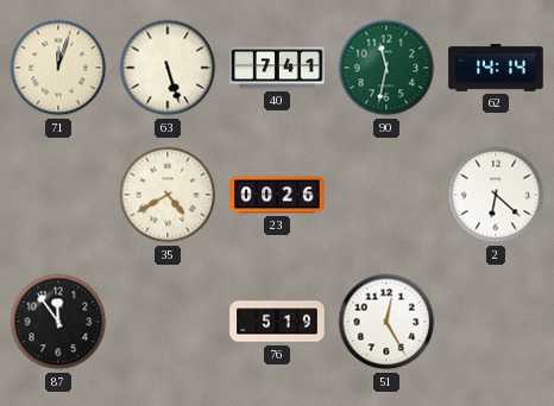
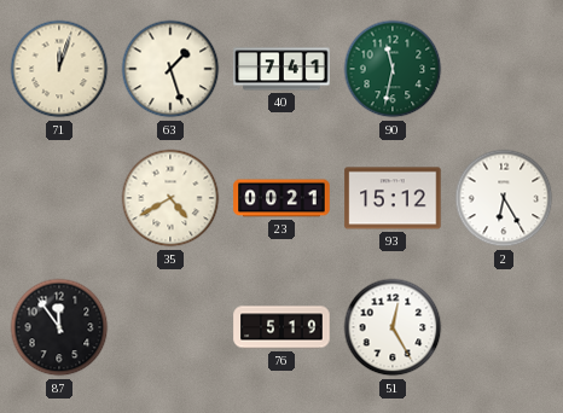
63: 5:27 -> 1:27 (170, 69)
62: 14:14 -> none (496, 68)
23: 00:26 -> 00:21 (281, 198)
93: none -> 15:12 (393, 198)
2: 6:22 -> 6:25 (504, 198)
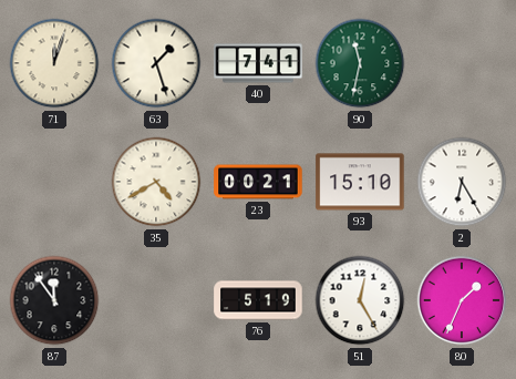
93: 15:12 -> 15:10 (360, 182)
80: none -> 1:34 (462, 300)
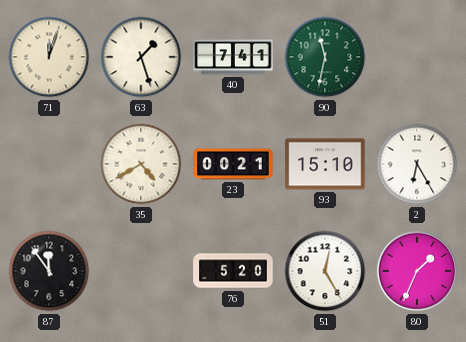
76: 5:19 -> 5:20 (233, 271)
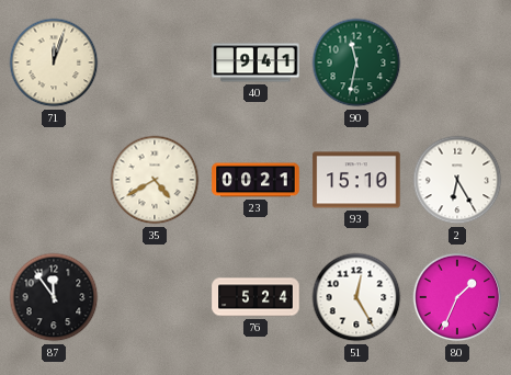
63: 1:27 -> none (141, 57)
40: 7:41 -> 9:41 (256, 63)
76: 5:20 -> 5:24 (256, 297)
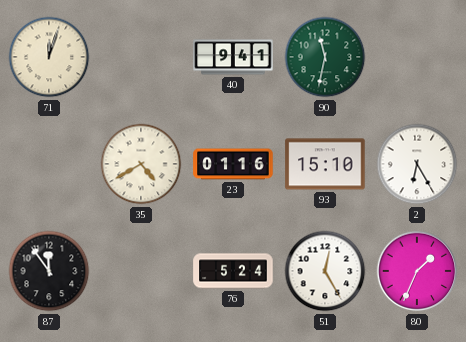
23: 00:21 -> 01:16 (233, 164)
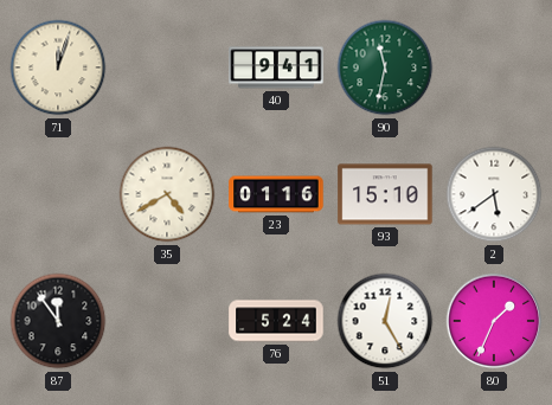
2: 6:25 -> 5:39 (494, 194)
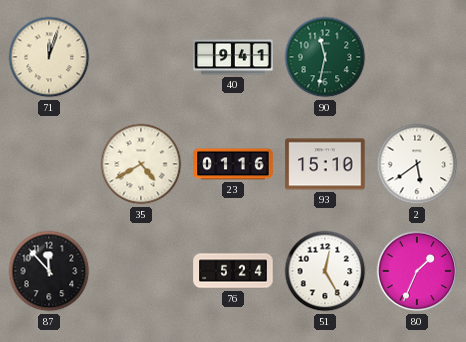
87: 11:54 -> 11:53 (49, 271)
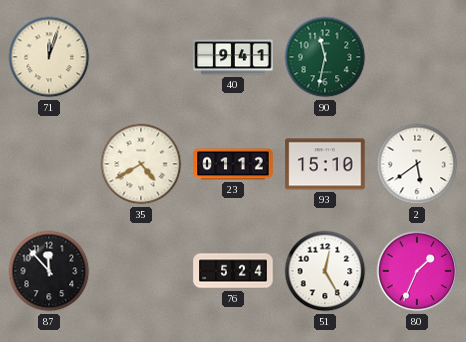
23: 01:16 -> 01:12 (233, 164)
